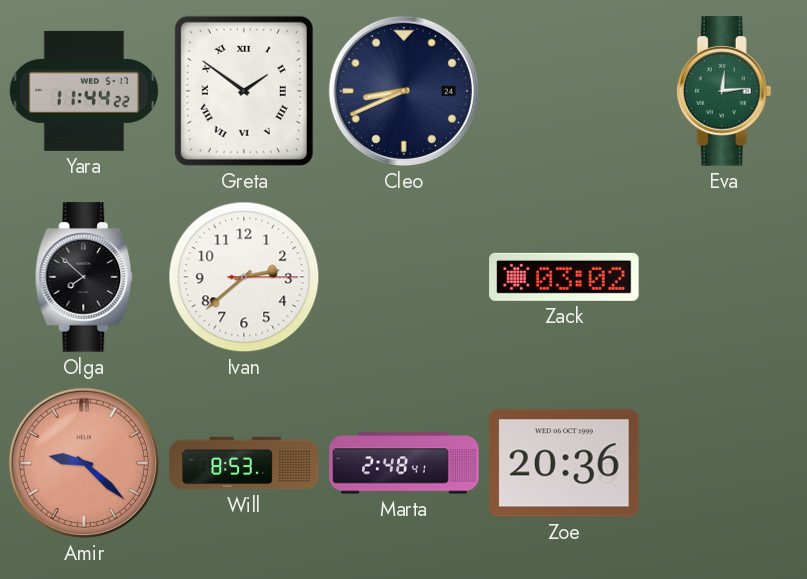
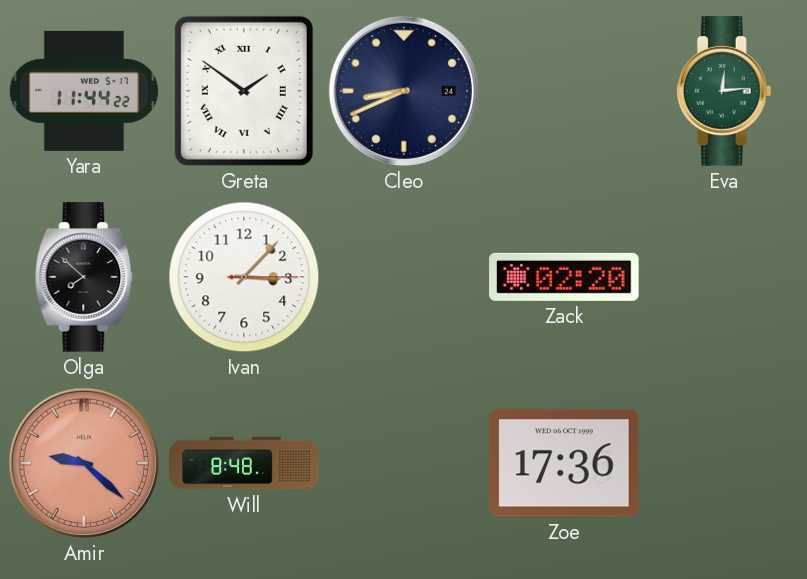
Ivan: 2:38 -> 3:07 (244, 277)
Zack: 03:02 -> 02:20 (564, 277)
Will: 8:53 -> 8:48 (244, 463)
Marta: 2:48 -> none (404, 463)
Zoe: 20:36 -> 17:36 (564, 463)
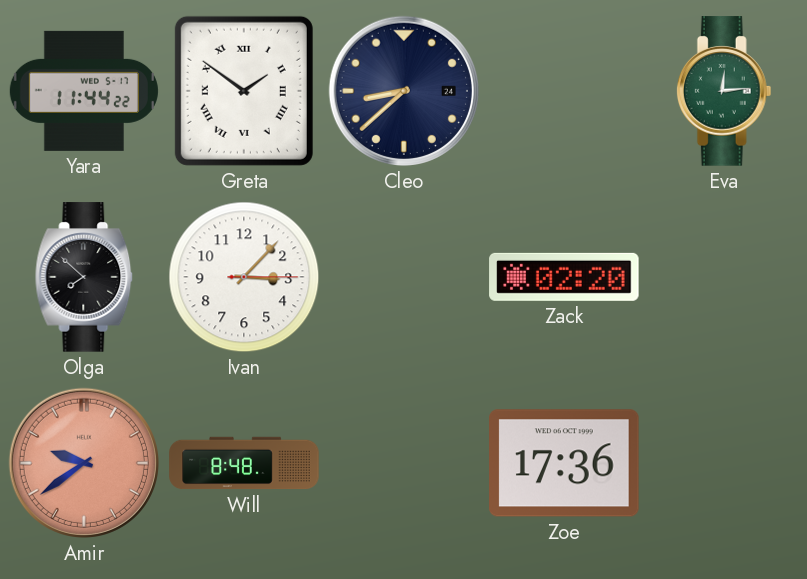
Cleo: 8:41 -> 8:38 (404, 91)
Amir: 9:22 -> 9:39 (84, 463)
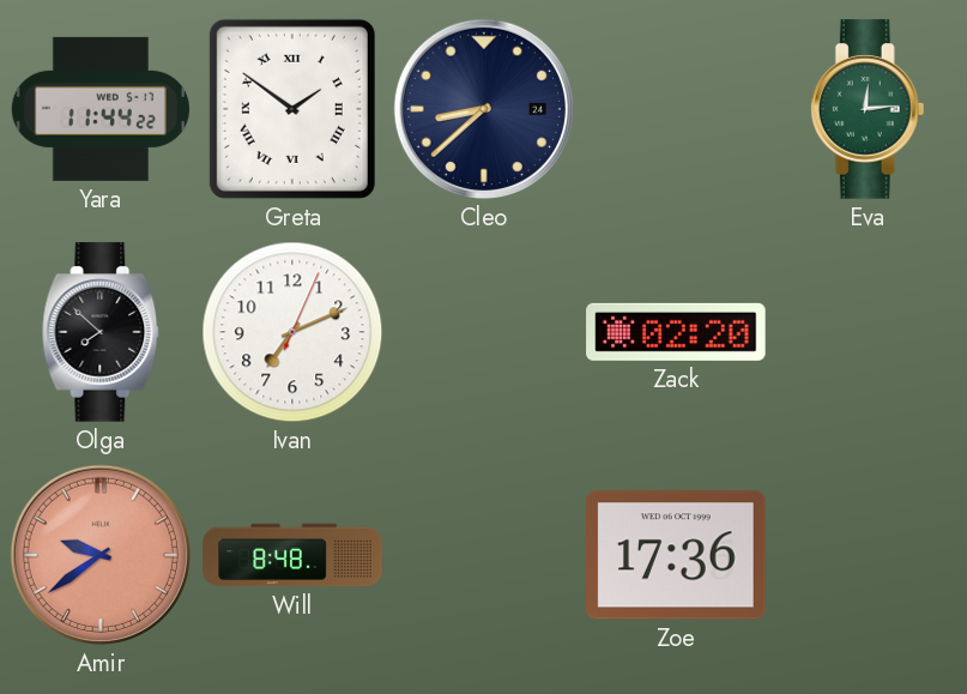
Ivan: 3:07 -> 7:11 (292, 332)
